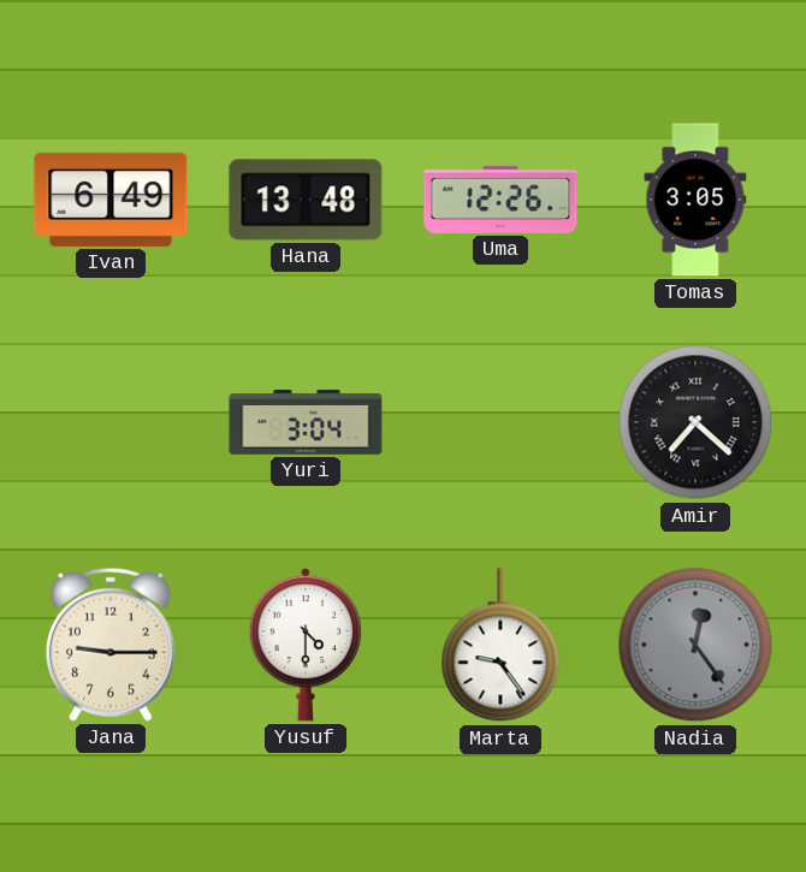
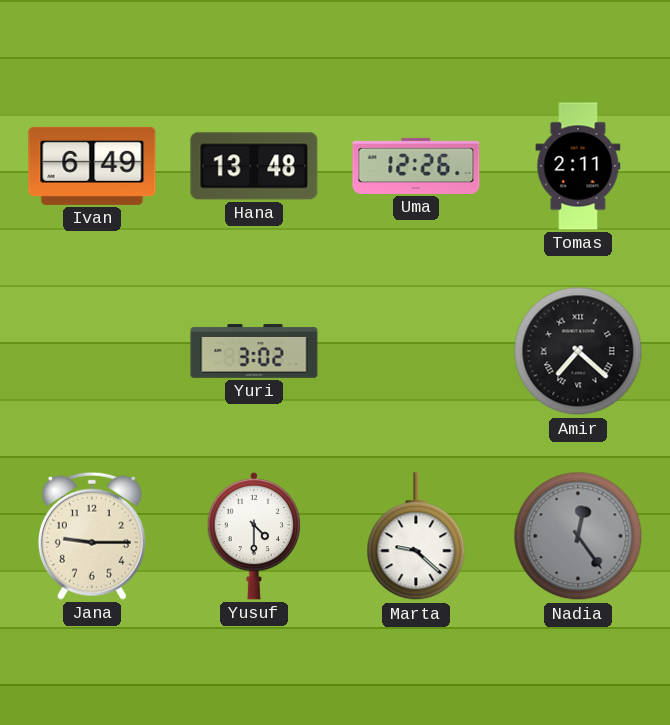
Tomas: 3:05 -> 2:11 (578, 166)
Yuri: 3:04 -> 3:02 (254, 352)
Marta: 9:24 -> 9:22 (416, 537)
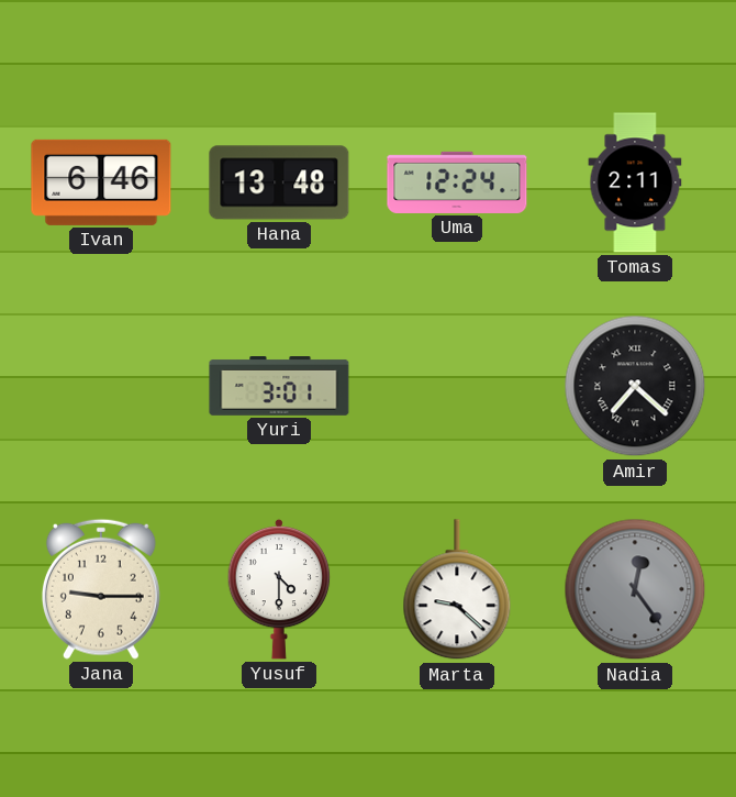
Ivan: 6:49 -> 6:46 (101, 182)
Uma: 12:26 -> 12:24 (457, 182)
Yuri: 3:02 -> 3:01 (279, 387)
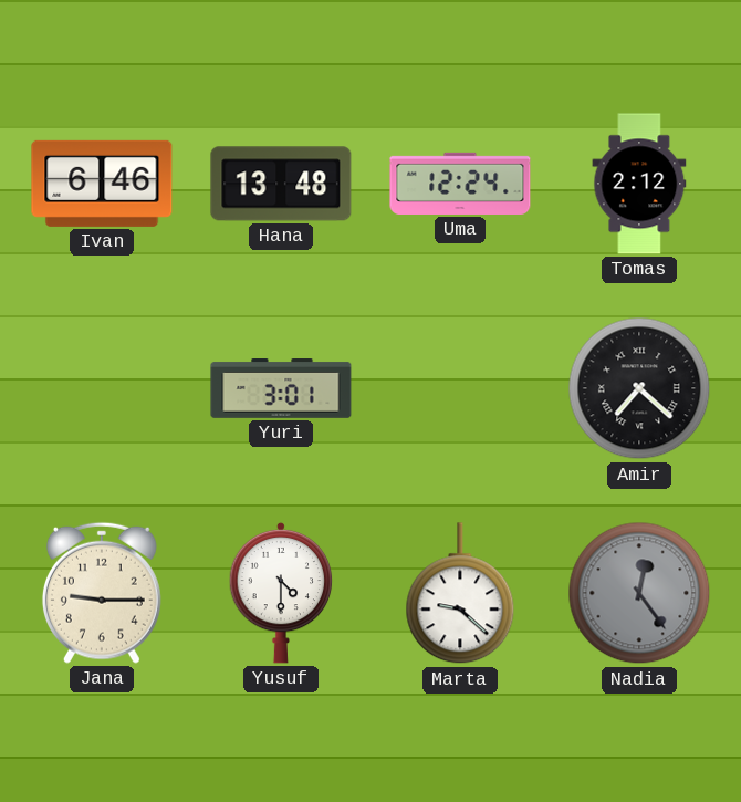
Tomas: 2:11 -> 2:12 (639, 184)
